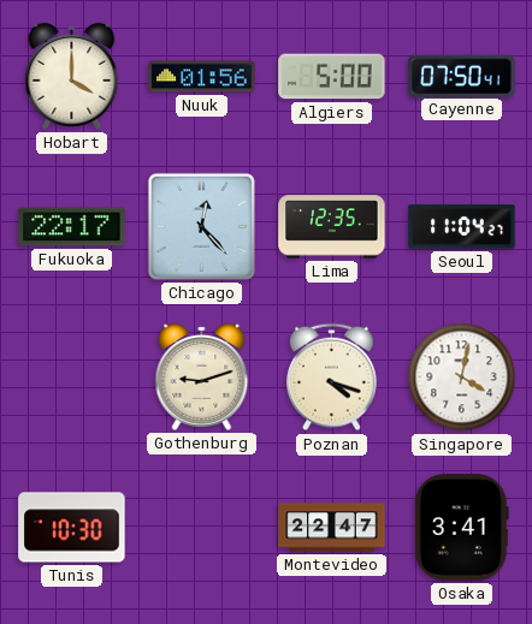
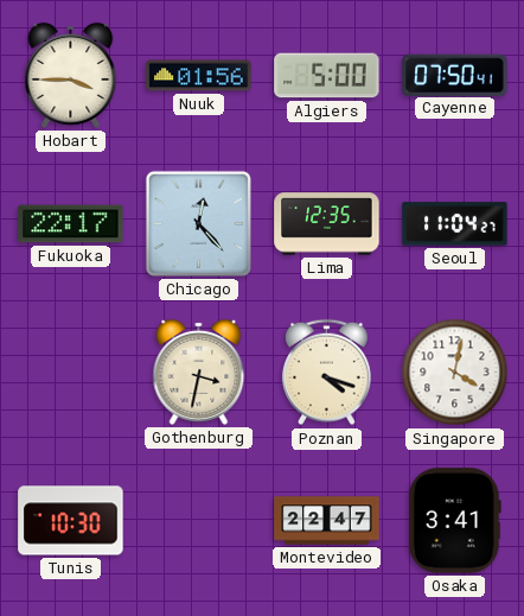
Hobart: 4:00 -> 3:45 (71, 75)
Gothenburg: 9:12 -> 3:32 (199, 371)
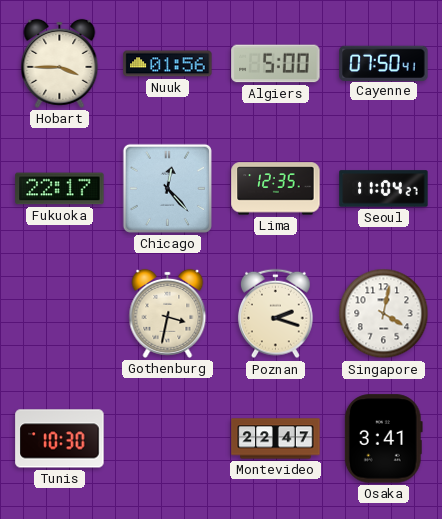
Poznan: 4:18 -> 2:18 (276, 314)
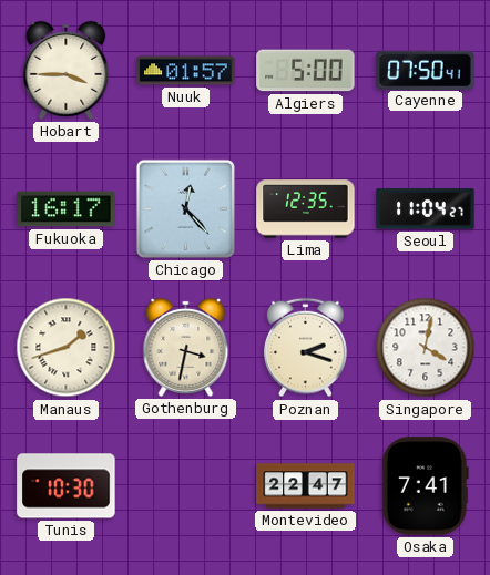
Nuuk: 01:56 -> 01:57 (186, 71)
Fukuoka: 22:17 -> 16:17 (67, 209)
Manaus: none -> 1:42 (67, 348)
Osaka: 3:41 -> 7:41 (425, 486)
